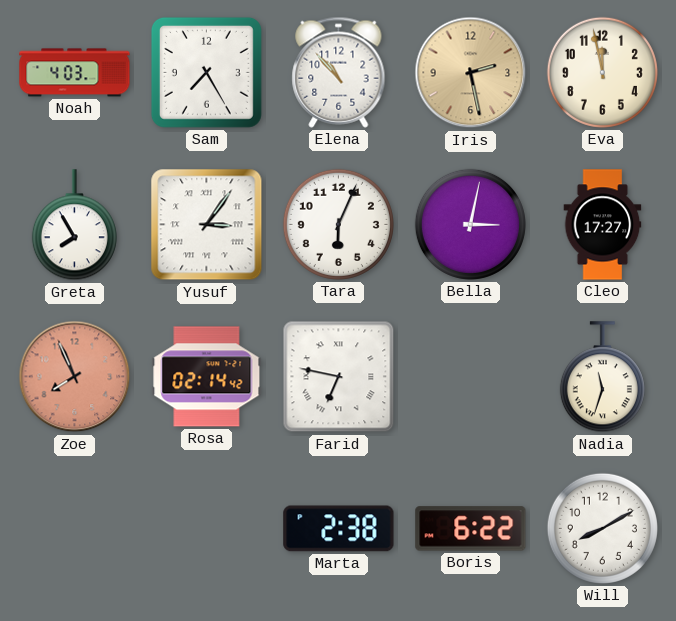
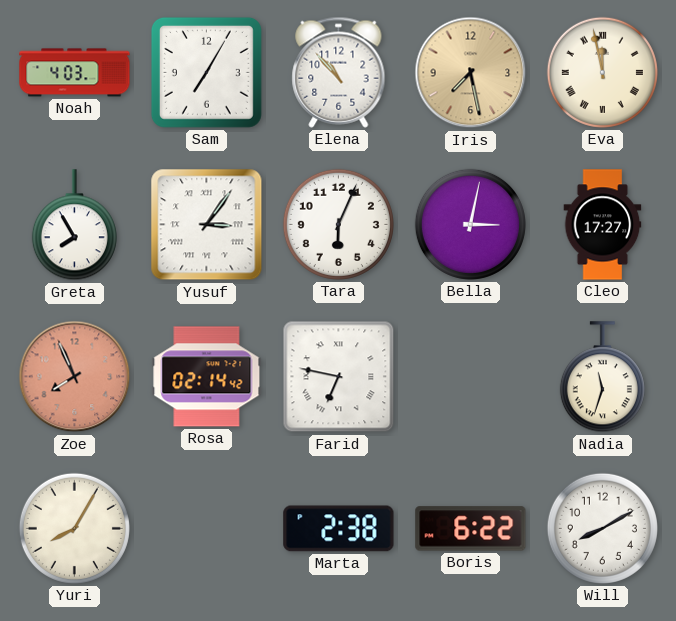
Sam: 7:25 -> 7:05 (206, 72)
Iris: 2:28 -> 7:28 (471, 73)
Eva numerals: Arabic -> Roman (602, 72)
Yuri: none -> 8:05 (74, 528)
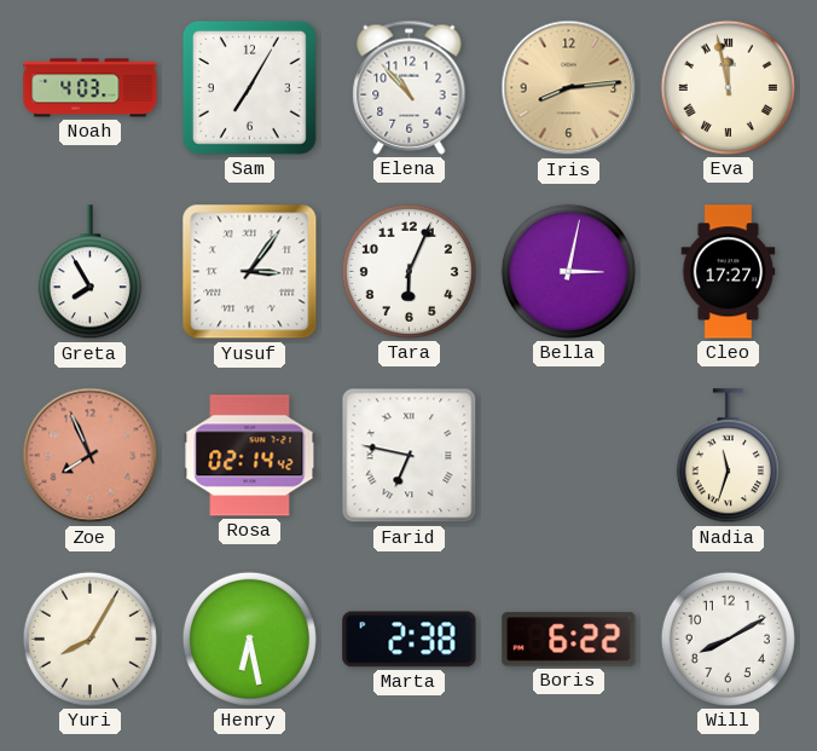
Iris: 7:28 -> 8:14 (569, 88)
Henry: none -> 6:28 (249, 639)
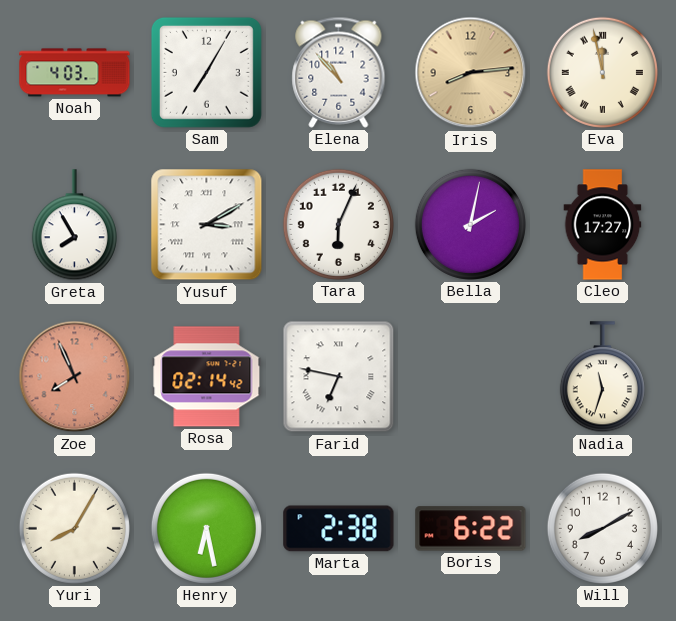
Yusuf: 3:06 -> 3:10 (207, 225)
Bella: 3:02 -> 2:02 (470, 224)
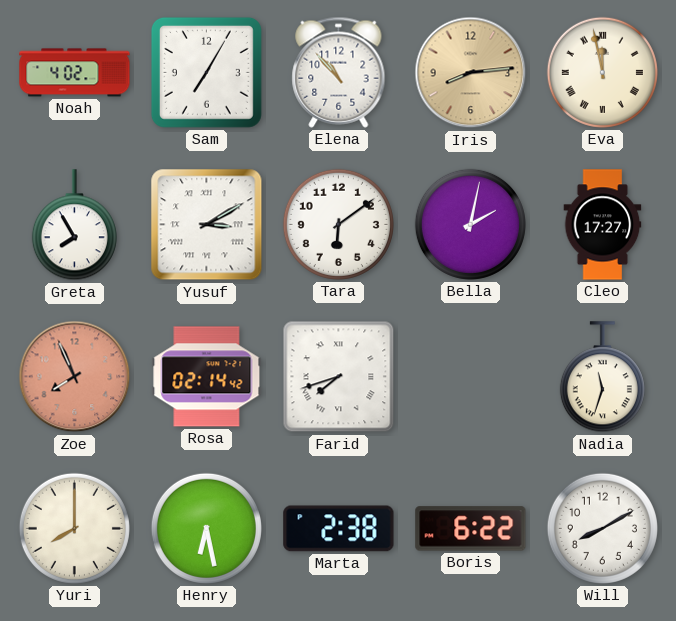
Noah: 4:03 -> 4:02 (75, 73)
Tara: 6:04 -> 6:09 (338, 224)
Farid: 6:47 -> 7:42 (339, 377)
Yuri: 8:05 -> 8:00 (74, 528)
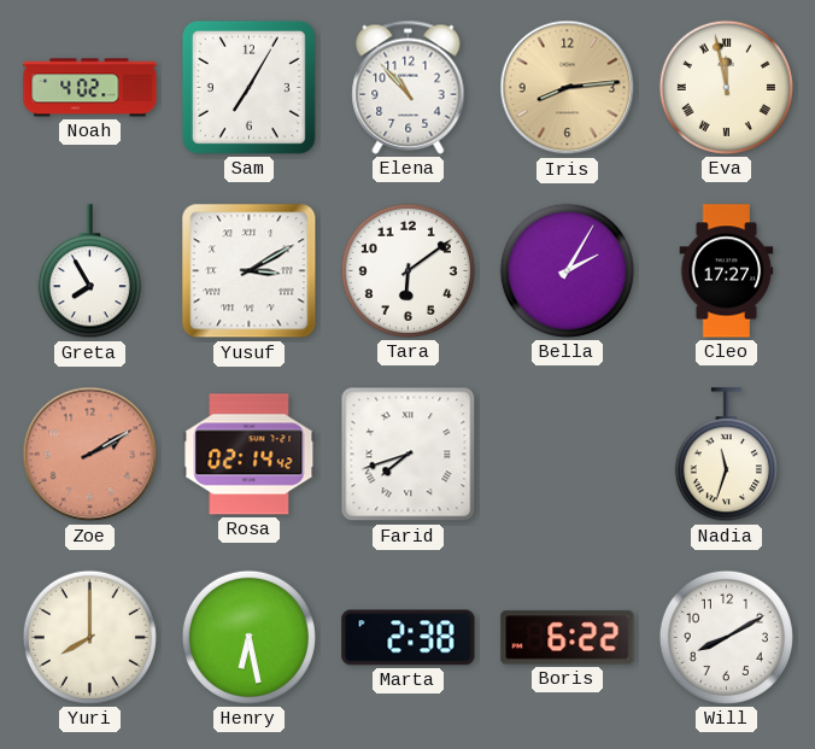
Bella: 2:02 -> 2:05 (567, 270)
Zoe: 7:56 -> 2:10 (90, 455)
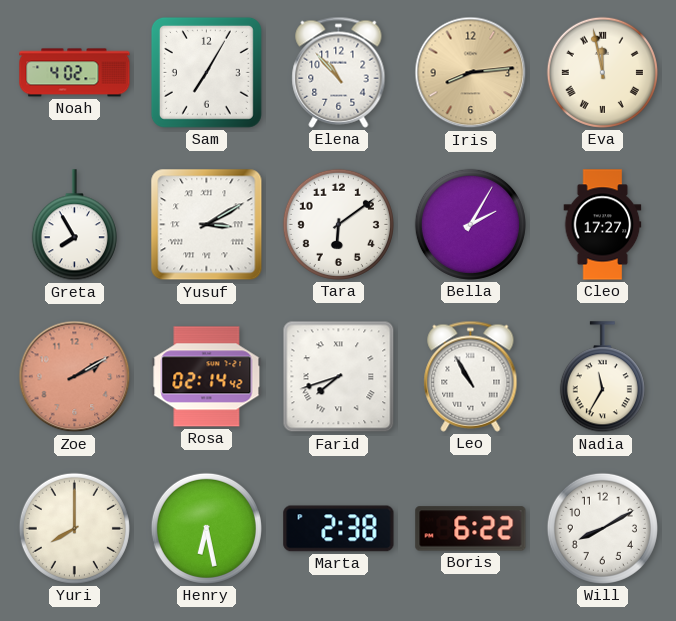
Leo: none -> 10:55 (471, 376)
Nadia: 11:33 -> 11:35 (602, 377)
